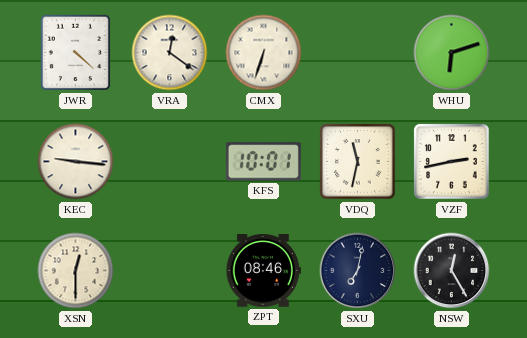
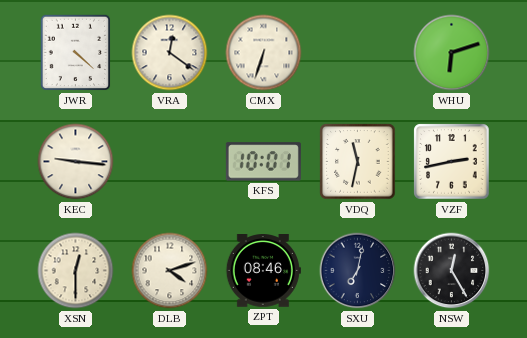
DLB: none -> 4:12 (170, 271)
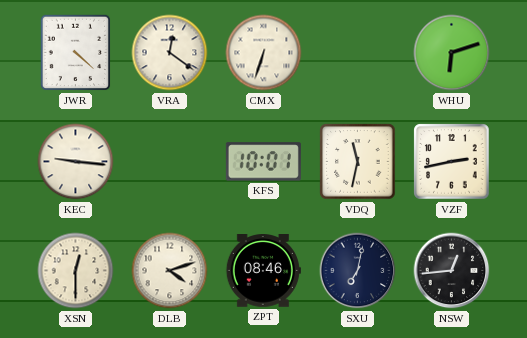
NSW: 12:25 -> 12:44 (452, 271)
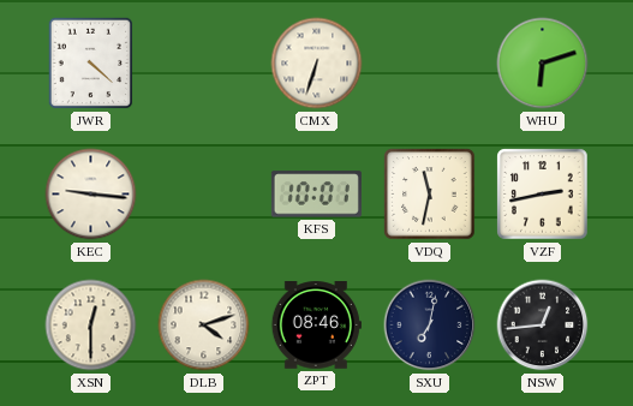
VRA: 12:21 -> none (170, 53)
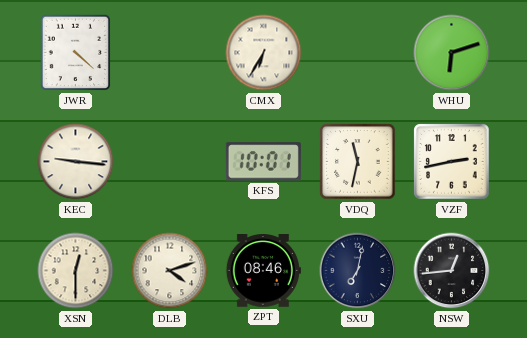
CMX: 6:33 -> 6:35 (264, 53)
